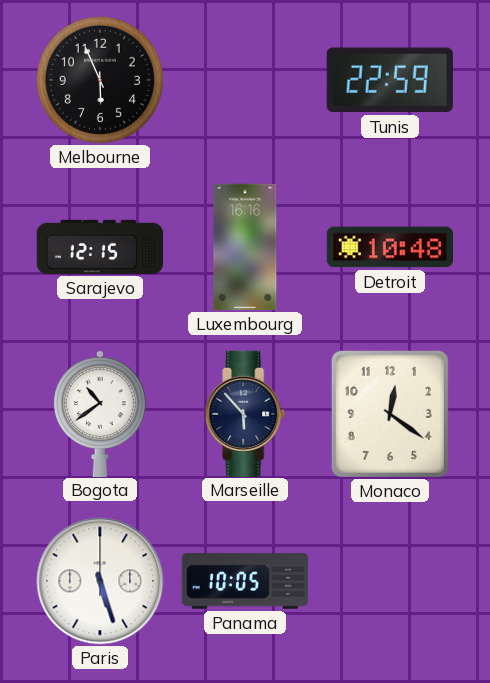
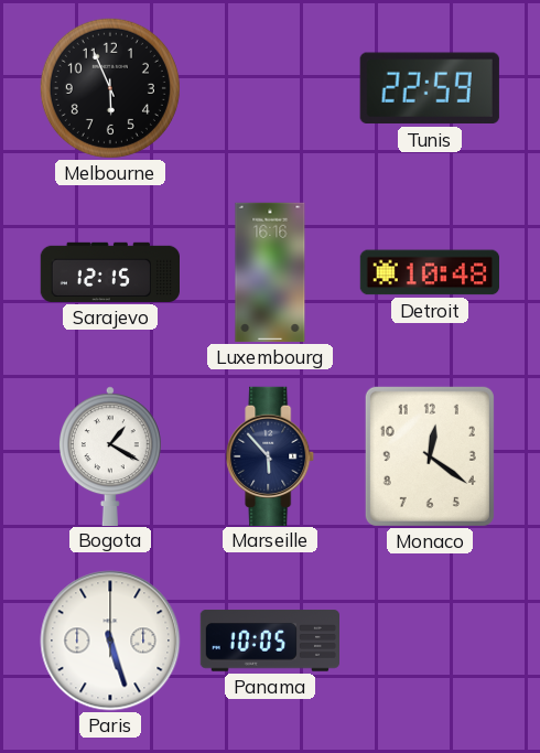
Bogota: 10:39 -> 1:20 (110, 455)
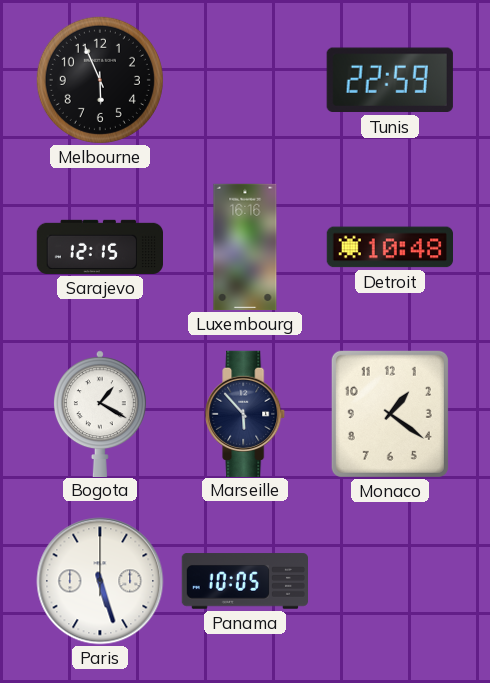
Monaco: 12:21 -> 1:21 (390, 414)
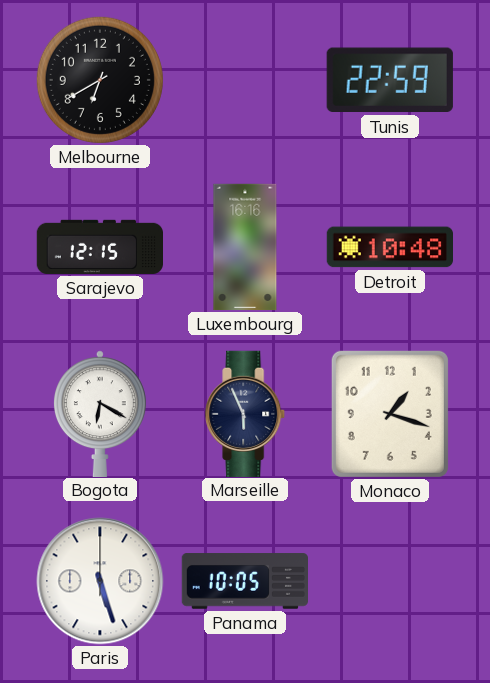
Melbourne: 5:56 -> 6:40 (100, 80)
Bogota: 1:20 -> 6:20 (100, 413)
Marseille: 5:53 -> 5:56 (246, 413)
Monaco: 1:21 -> 1:18 (390, 414)
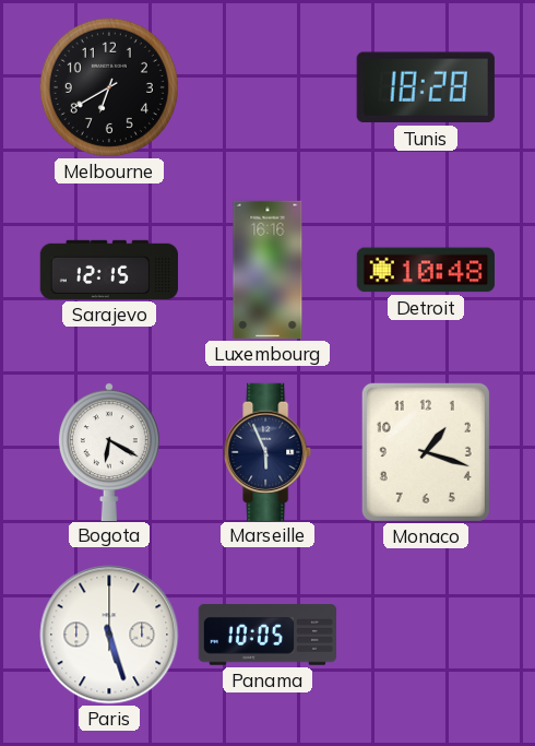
Tunis: 22:59 -> 18:28 (426, 87)
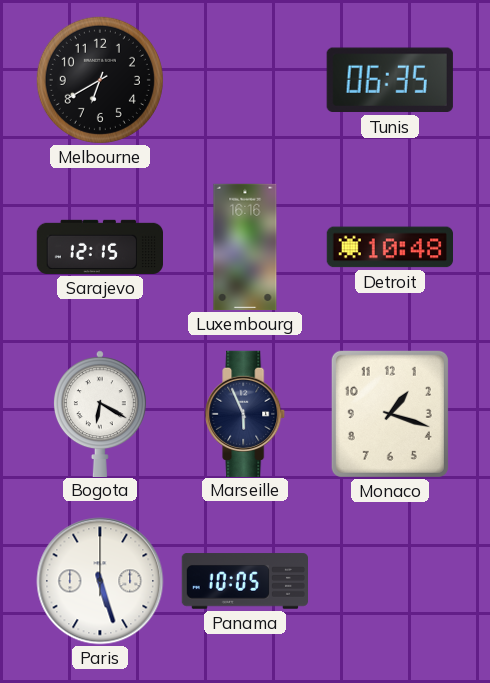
Tunis: 18:28 -> 06:35 (390, 80)
